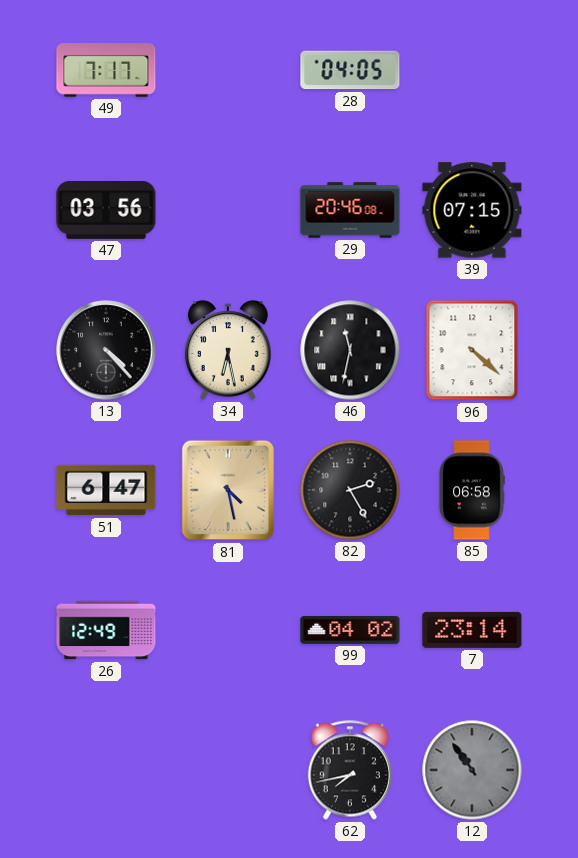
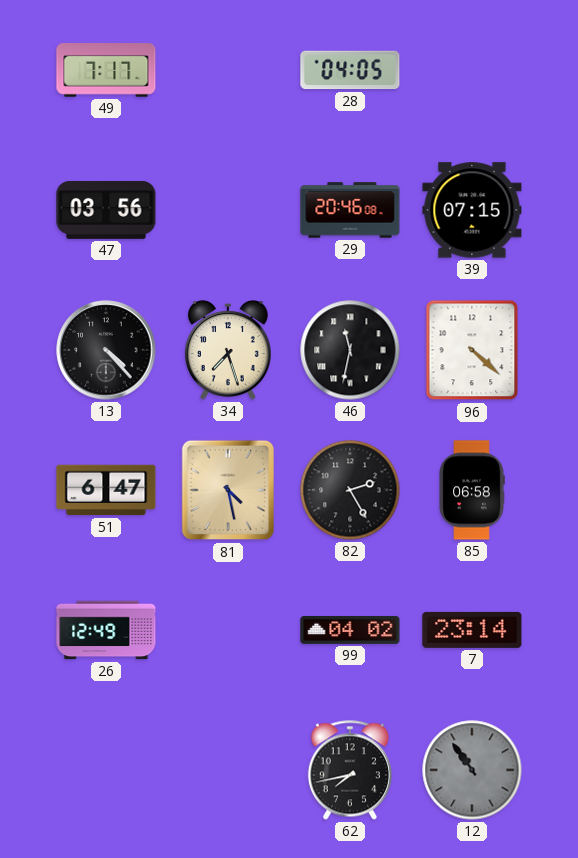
34: 6:28 -> 7:27 (228, 350)
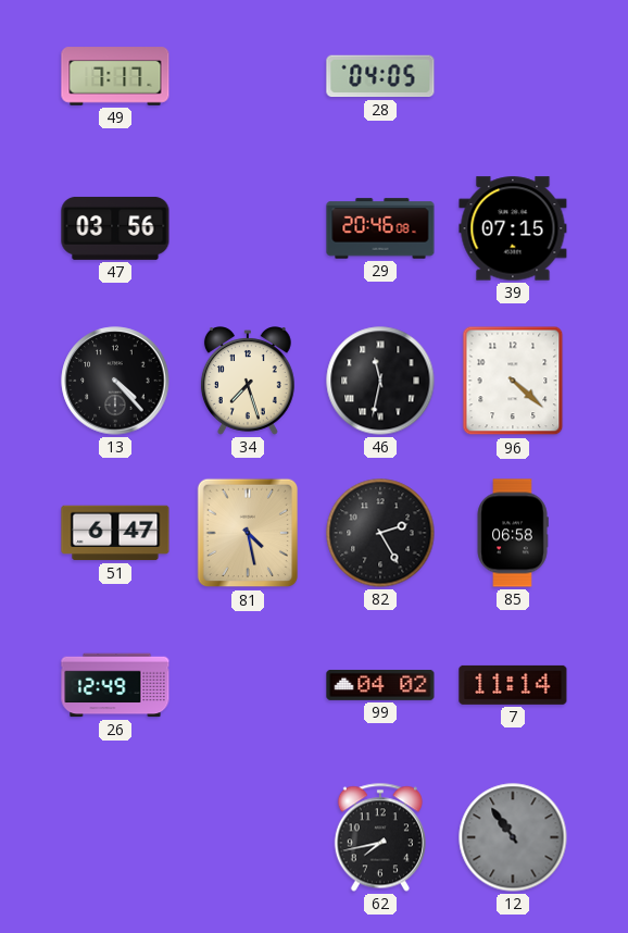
7: 23:14 -> 11:14 (513, 685)
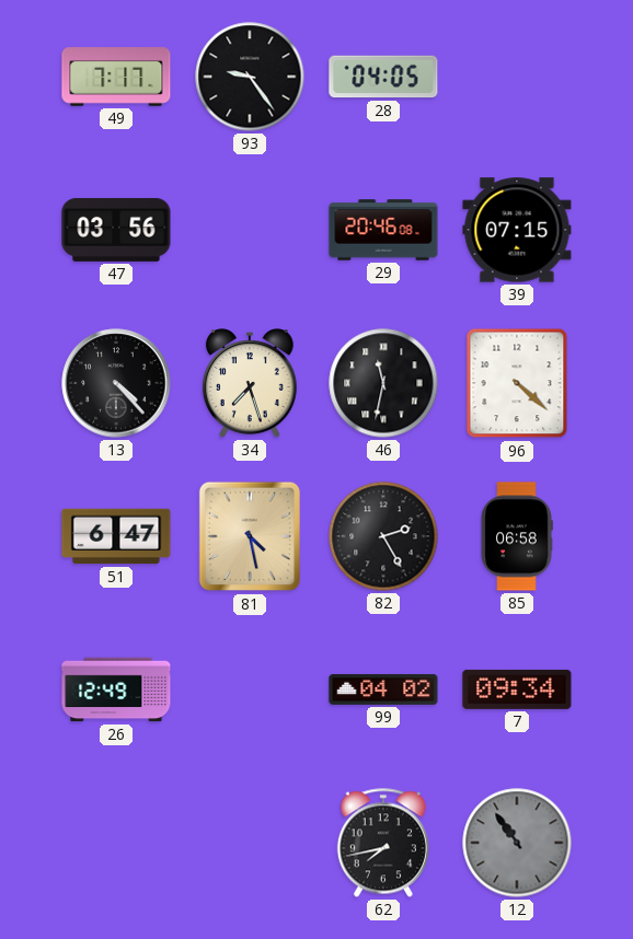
93: none -> 9:24 (250, 77)
7: 11:14 -> 09:34 (517, 689)
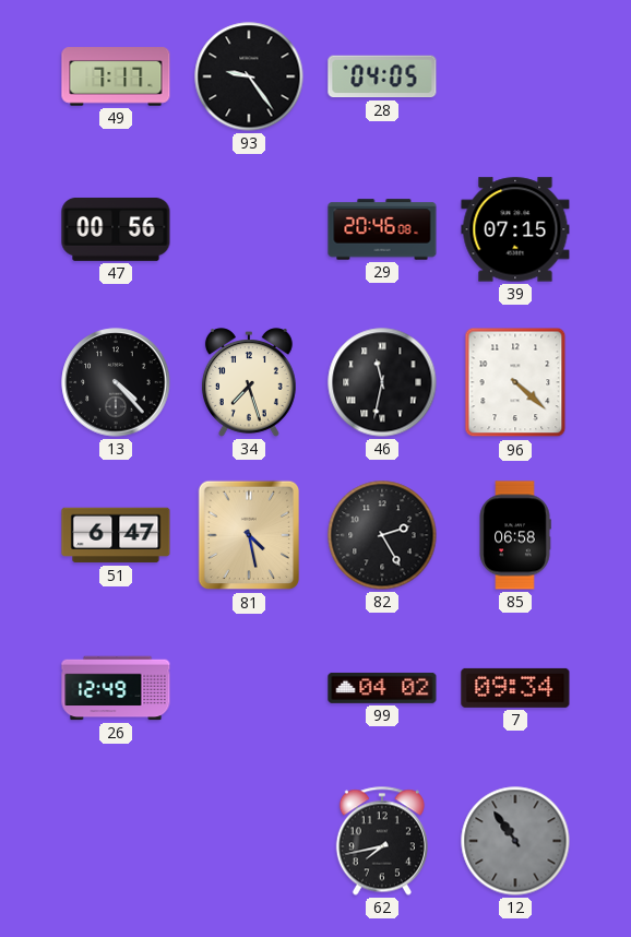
47: 03:56 -> 00:56 (116, 229)
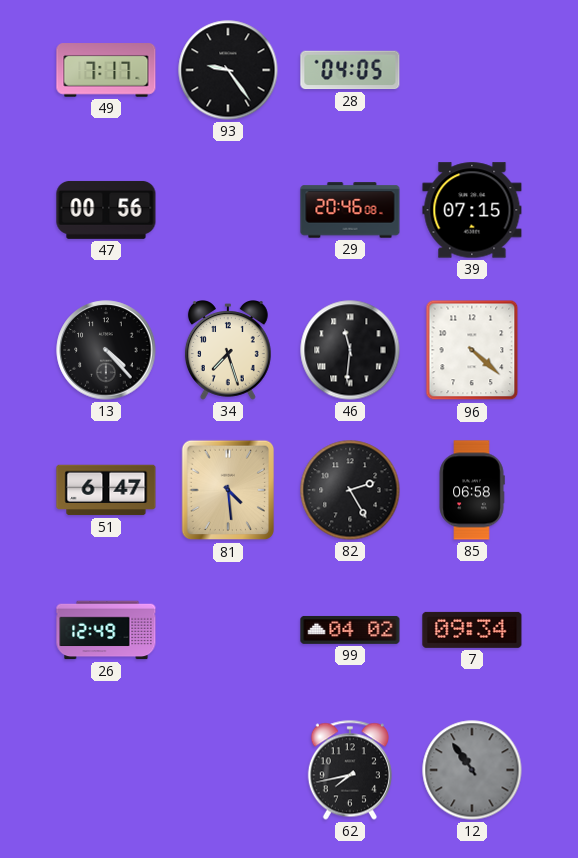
46: 11:32 -> 11:31 (350, 350)
81: 4:28 -> 4:29 (228, 490)
